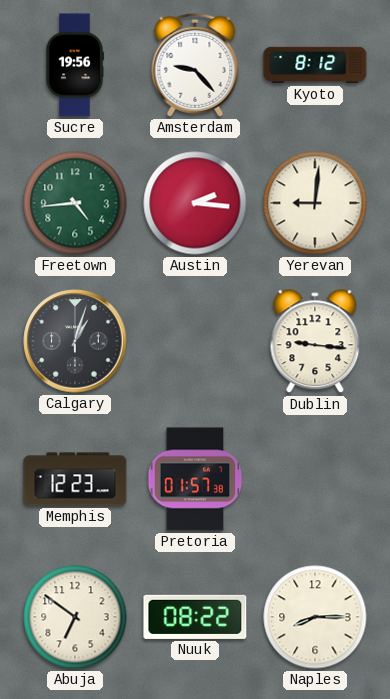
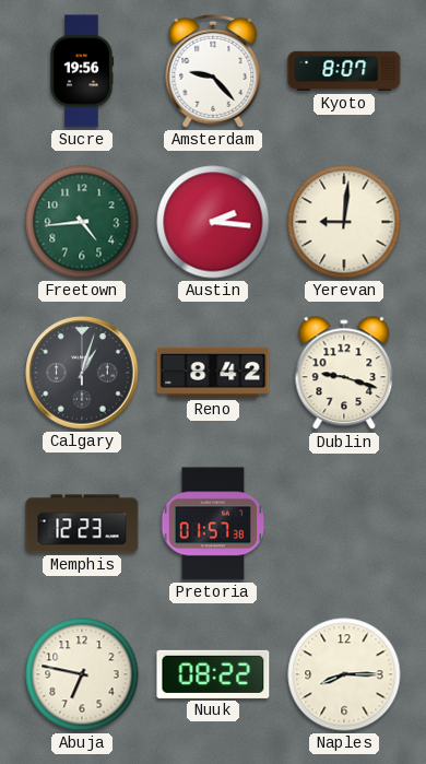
Kyoto: 8:12 -> 8:07 (344, 71)
Reno: none -> 8:42 (213, 373)
Dublin: 9:16 -> 9:18 (344, 374)
Abuja: 6:51 -> 6:47 (82, 674)
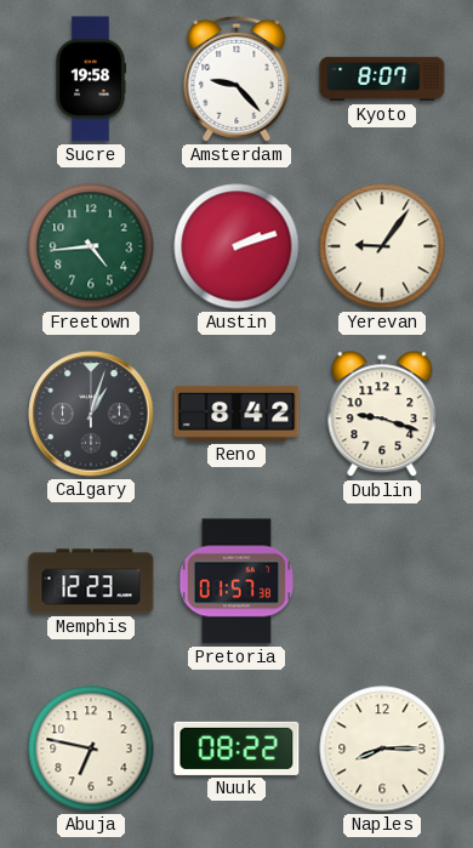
Sucre: 19:56 -> 19:58 (91, 79)
Austin: 2:16 -> 2:12 (236, 246)
Yerevan: 9:01 -> 9:06 (382, 246)
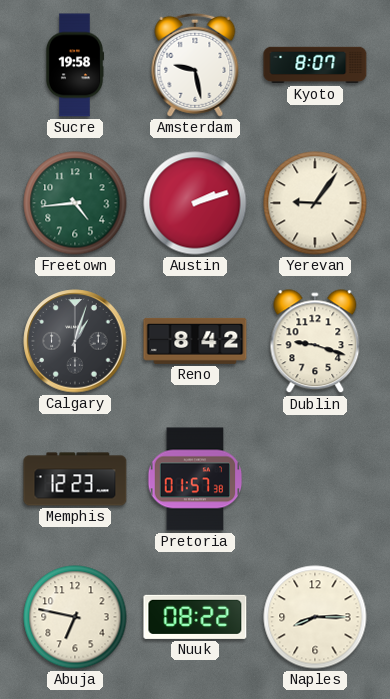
Amsterdam: 9:23 -> 9:28 (195, 65)
